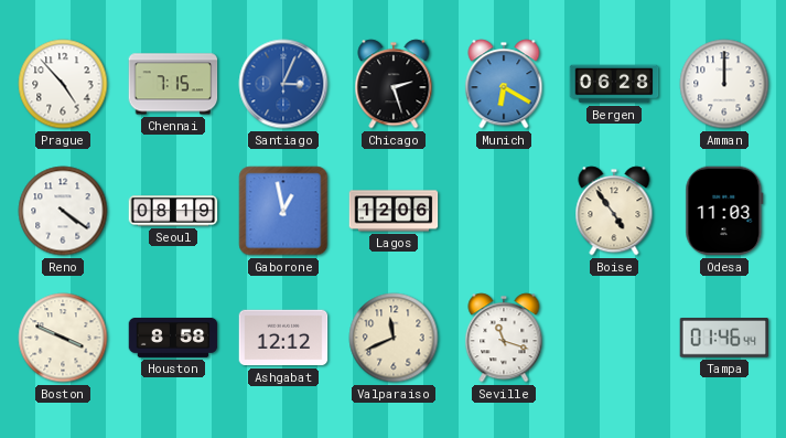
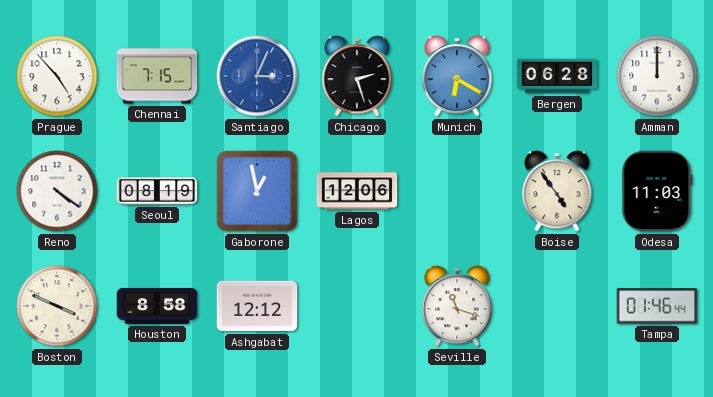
Valparaiso: 11:41 -> none (394, 338)
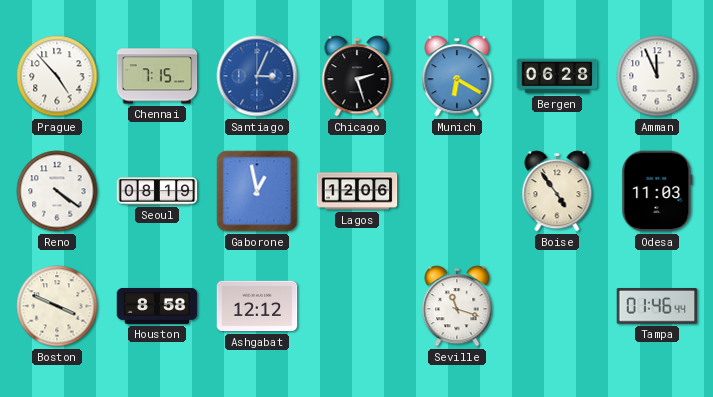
Amman: 12:00 -> 11:56 (657, 76)
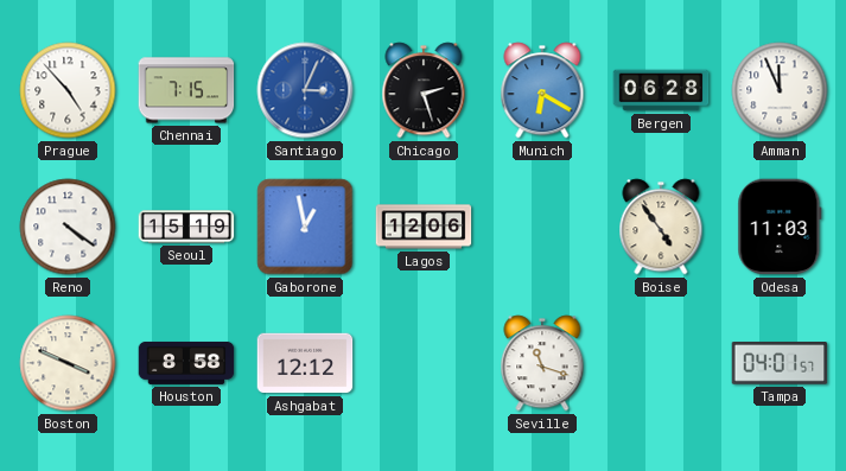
Seoul: 08:19 -> 15:19 (186, 227)
Tampa: 01:46 -> 04:01 (780, 364)
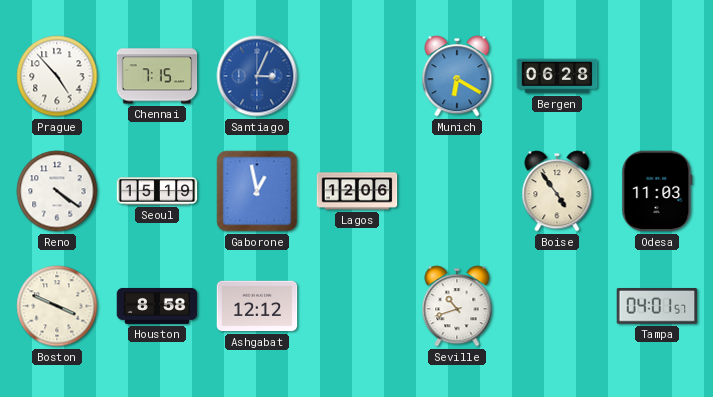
Chicago: 2:27 -> none (424, 90)
Amman: 11:56 -> none (780, 90)
Seville: 11:18 -> 10:42 (457, 306)
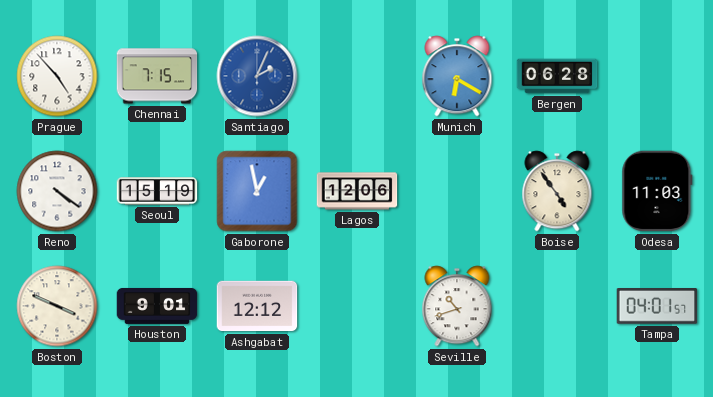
Santiago: 3:04 -> 2:04 (257, 76)
Houston: 8:58 -> 9:01 (157, 306)
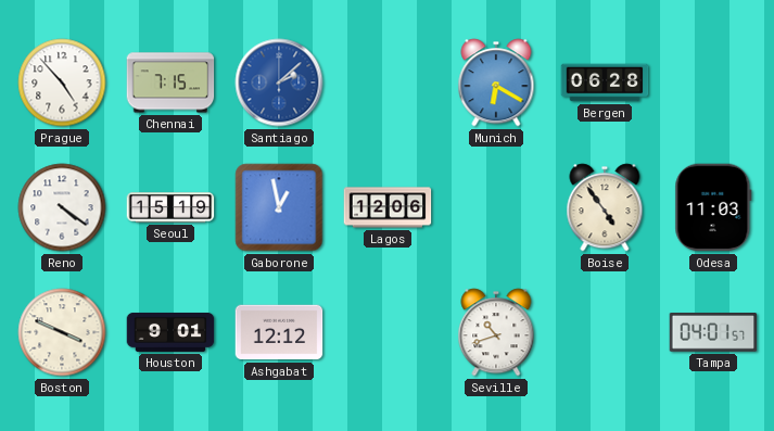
Santiago: 2:04 -> 2:08 (279, 83)
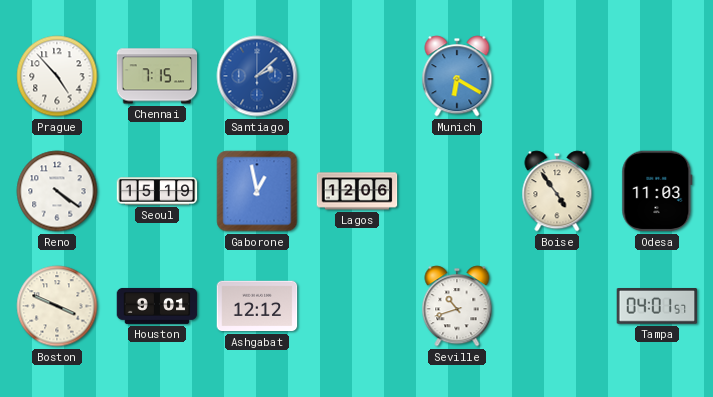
Bergen: 06:28 -> none (605, 83)
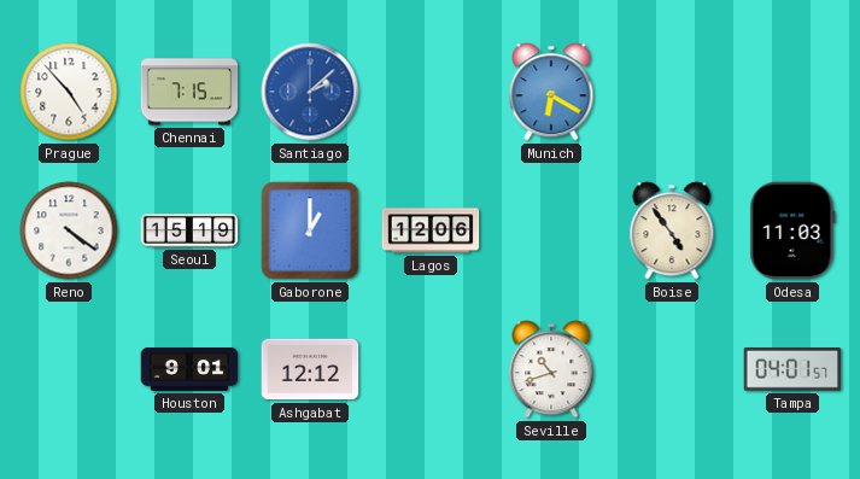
Gaborone: 12:58 -> 1:00 (310, 230)
Boston: 3:49 -> none (57, 306)
